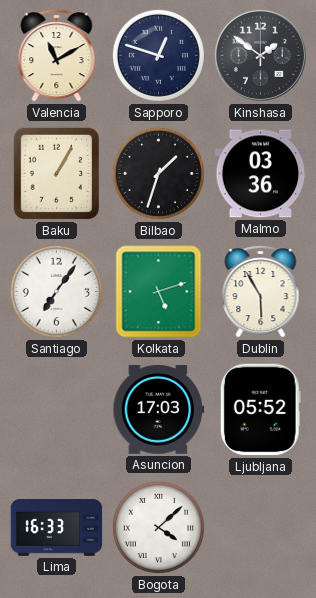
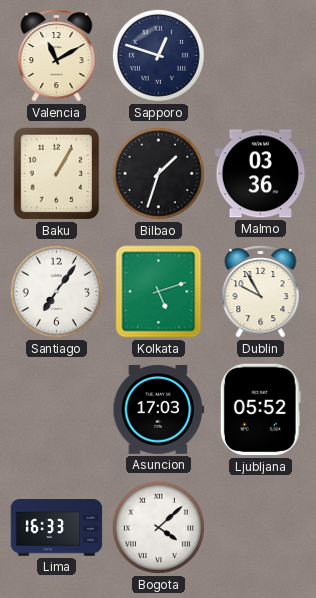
Kinshasa: 1:51 -> none (260, 55)
Dublin: 5:55 -> 9:55 (261, 292)
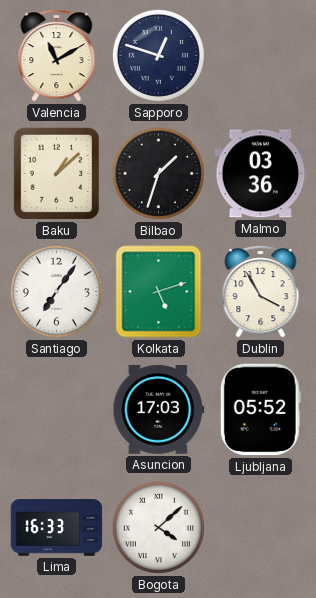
Baku: 1:05 -> 1:08 (57, 174)
Dublin: 9:55 -> 3:55 (261, 292)
